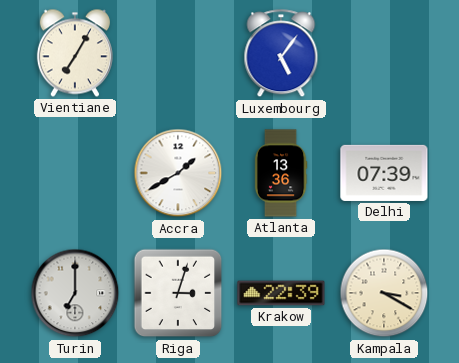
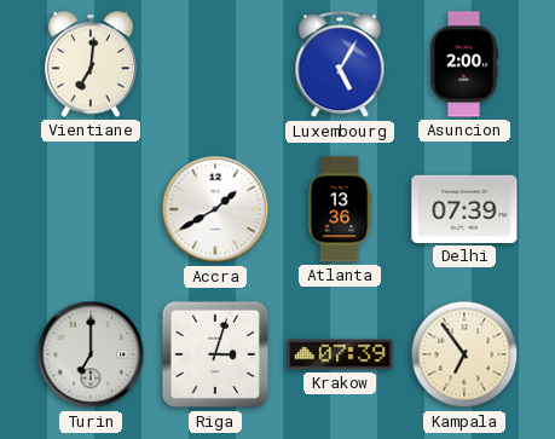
Vientiane: 7:05 -> 7:01 (91, 64)
Luxembourg: 5:06 -> 5:05 (340, 65)
Asuncion: none -> 2:00 (464, 64)
Krakow: 22:39 -> 07:39 (340, 354)
Kampala: 3:20 -> 6:54 (464, 354)
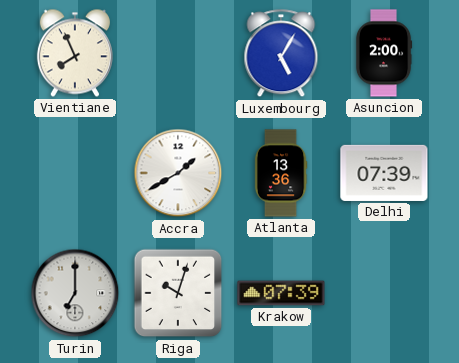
Vientiane: 7:01 -> 7:56 (75, 53)
Riga: 3:03 -> 10:03 (178, 293)
Kampala: 6:54 -> none (464, 354)
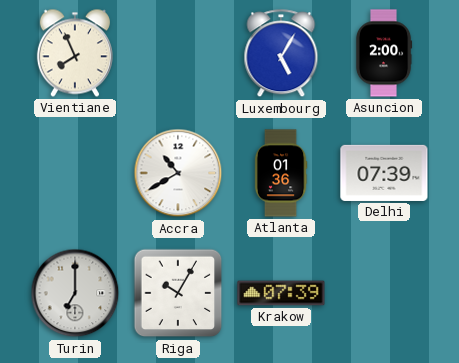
Accra: 1:40 -> 10:40 (178, 173)
Atlanta: 13:36 -> 01:36 (281, 173)
Riga: 10:03 -> 10:05 (178, 293)
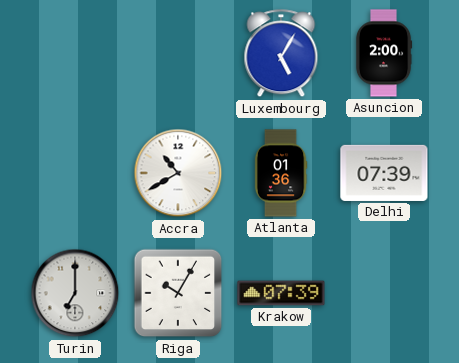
Vientiane: 7:56 -> none (75, 53)
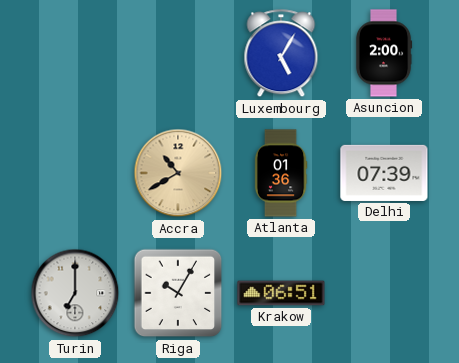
Accra dial: white -> champagne (178, 173)
Krakow: 07:39 -> 06:51 (281, 293)
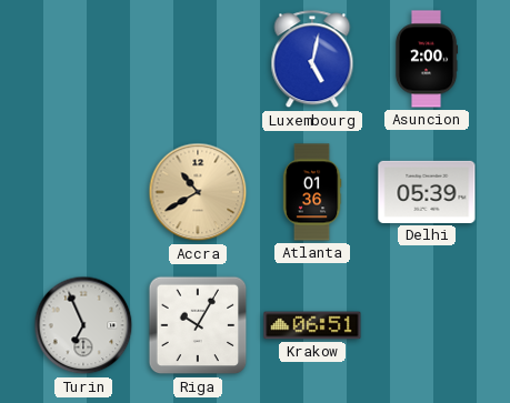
Luxembourg: 5:05 -> 5:02 (312, 60)
Delhi: 07:39 -> 05:39 (427, 192)
Turin: 7:00 -> 6:56 (83, 325)
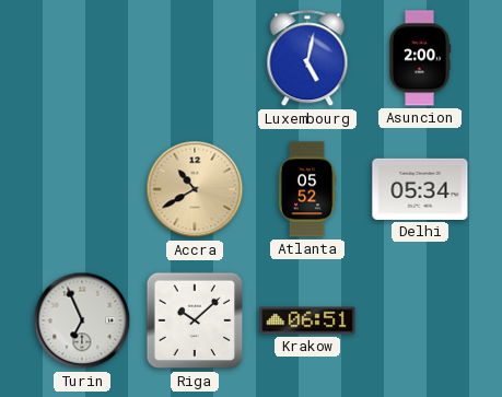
Atlanta: 01:36 -> 05:52 (307, 189)
Delhi: 05:39 -> 05:34 (420, 189)
Riga: 10:05 -> 10:08 (195, 320)
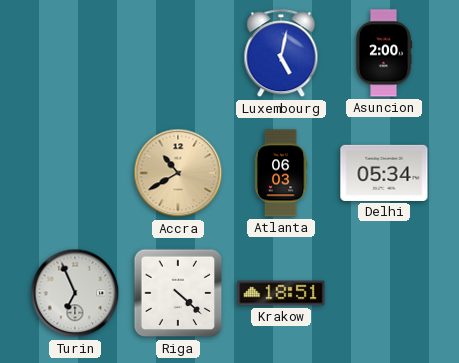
Atlanta: 05:52 -> 06:03 (281, 173)
Riga: 10:08 -> 4:22 (178, 293)
Krakow: 06:51 -> 18:51 (281, 293)
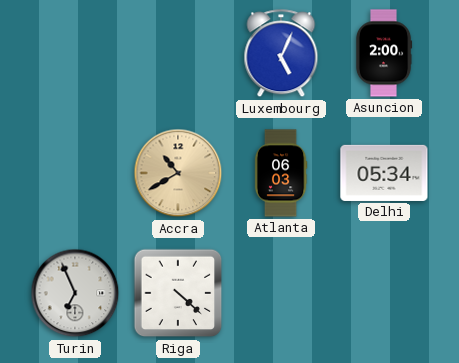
Luxembourg: 5:02 -> 5:04 (281, 54)
Krakow: 18:51 -> none (281, 293)
